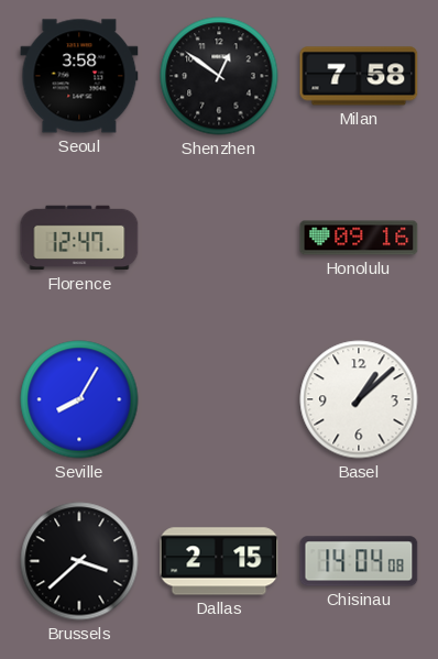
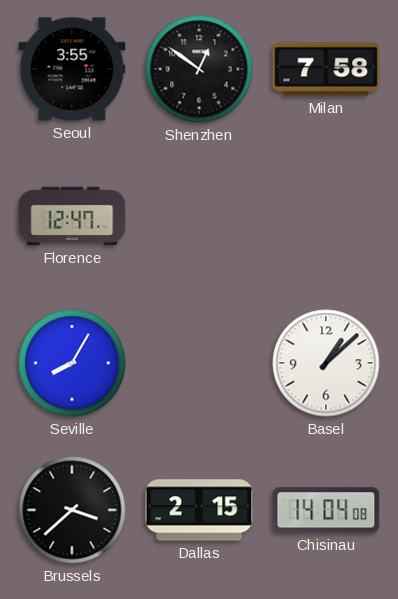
Seoul: 3:58 -> 3:55 (72, 69)
Honolulu: 09:16 -> none (359, 238)
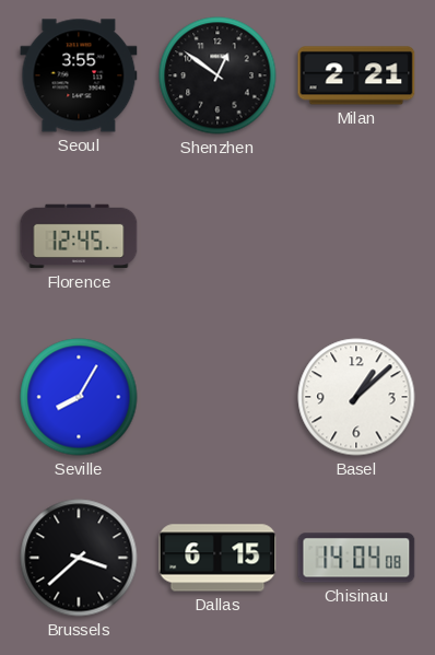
Milan: 7:58 -> 2:21 (356, 75)
Florence: 12:47 -> 12:45 (79, 236)
Dallas: 2:15 -> 6:15 (217, 558)
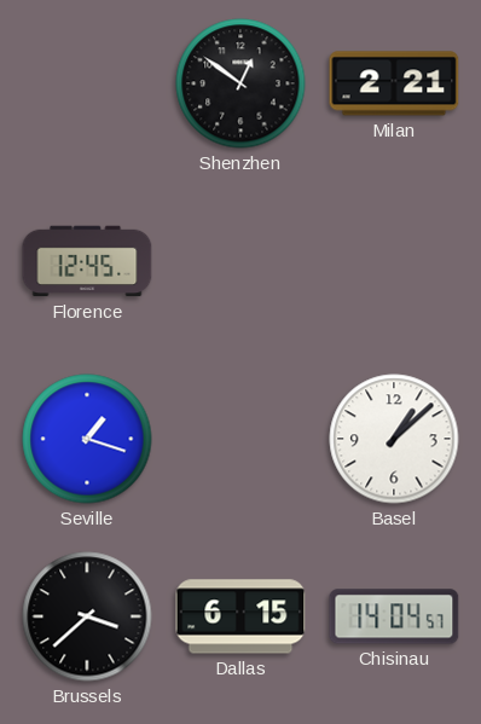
Seoul: 3:55 -> none (79, 75)
Seville: 8:05 -> 1:18 (87, 439)
Chisinau: 14:04:08 -> 14:04:57 (394, 616)
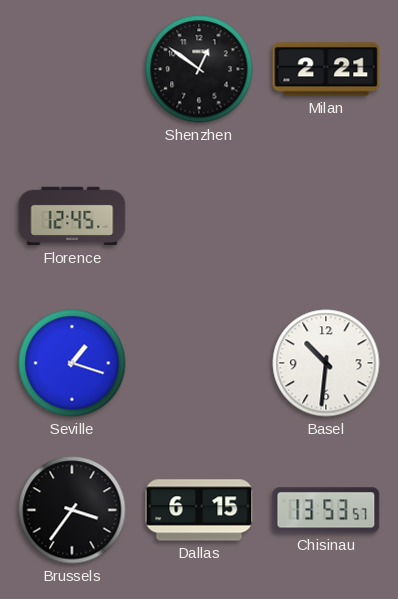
Basel: 1:08 -> 10:31 (326, 363)
Brussels: 3:38 -> 3:36 (72, 510)
Chisinau: 14:04 -> 13:53 (326, 510)
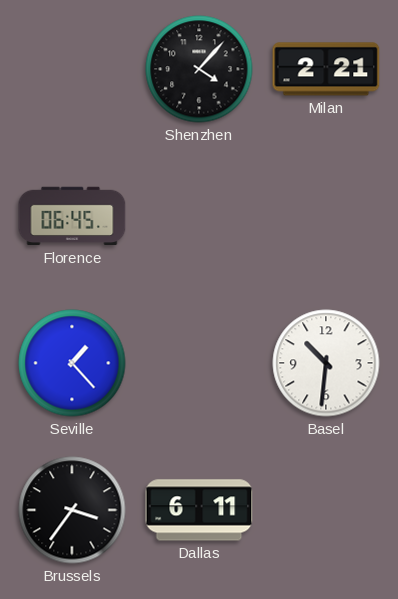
Shenzhen: 12:51 -> 4:07 (199, 69)
Florence: 12:45 -> 06:45 (72, 216)
Seville: 1:18 -> 1:23 (72, 363)
Dallas: 6:15 -> 6:11 (199, 510)
Chisinau: 13:53 -> none (326, 510)
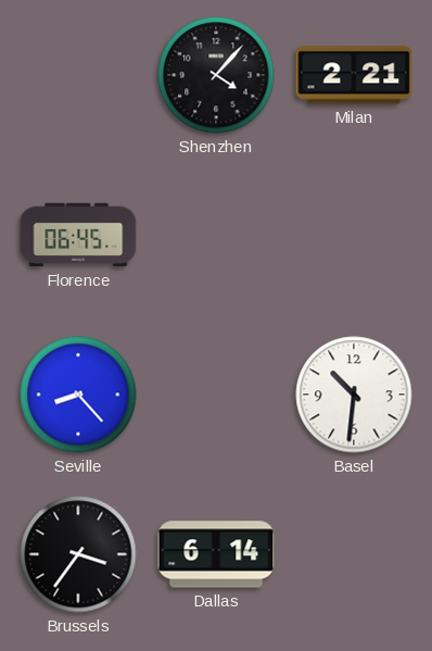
Seville: 1:23 -> 8:23 (78, 395)
Dallas: 6:11 -> 6:14 (216, 554)
